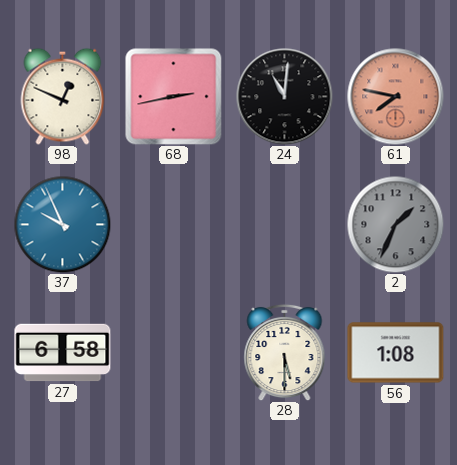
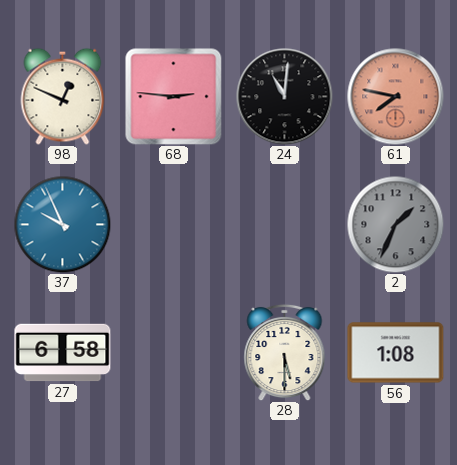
68: 2:43 -> 2:46 (174, 97)
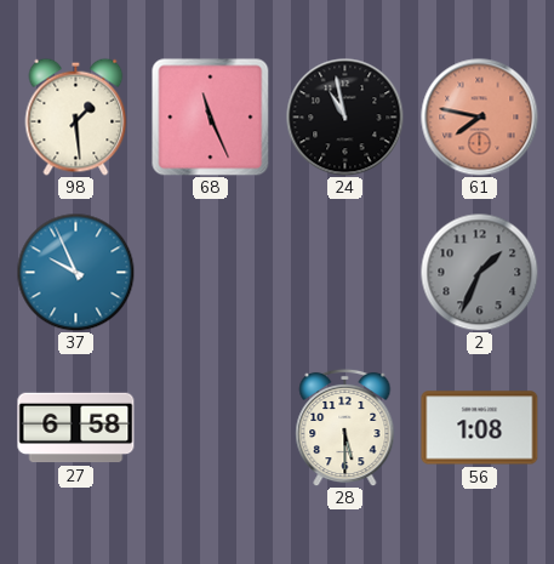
98: 12:49 -> 1:29 (76, 116)
68: 2:46 -> 11:26 (211, 118)
24: 11:01 -> 10:58 (345, 118)
